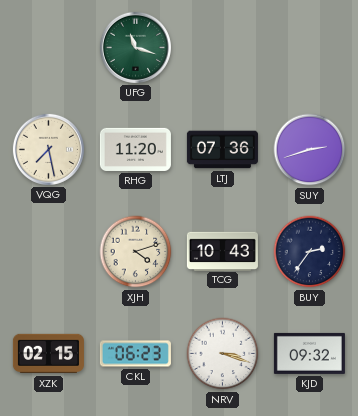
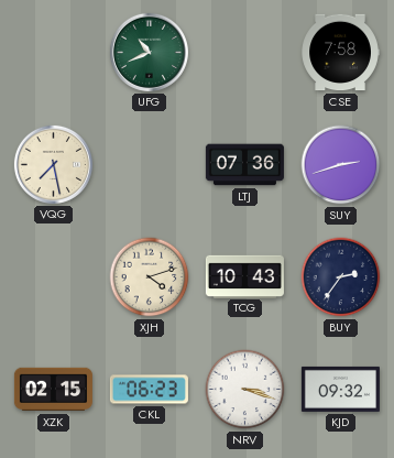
UFG: 11:18 -> 10:41 (149, 52)
CSE: none -> 7:58 (340, 53)
RHG: 11:20 -> none (135, 149)
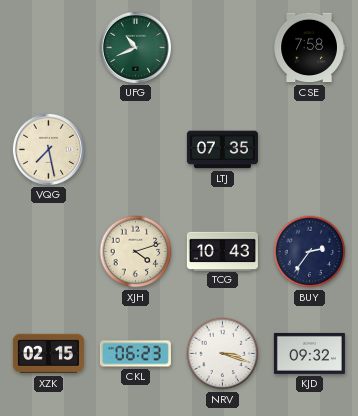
LTJ: 07:36 -> 07:35 (222, 150)
SUY: 2:42 -> none (341, 165)
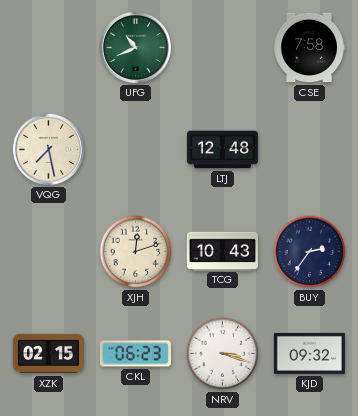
LTJ: 07:35 -> 12:48 (222, 150)
XJH: 4:12 -> 12:12 (136, 252)
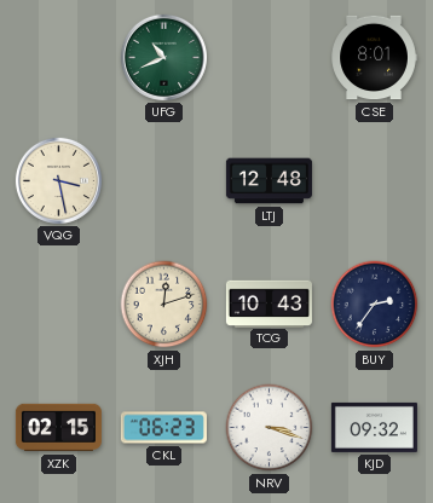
CSE: 7:58 -> 8:01 (374, 58)
VQG: 7:28 -> 3:28 (58, 180)
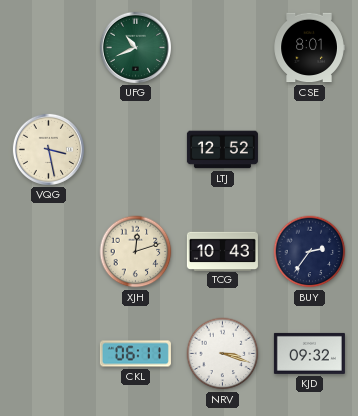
LTJ: 12:48 -> 12:52 (222, 150)
XZK: 02:15 -> none (58, 428)
CKL: 06:23 -> 06:11 (135, 354)
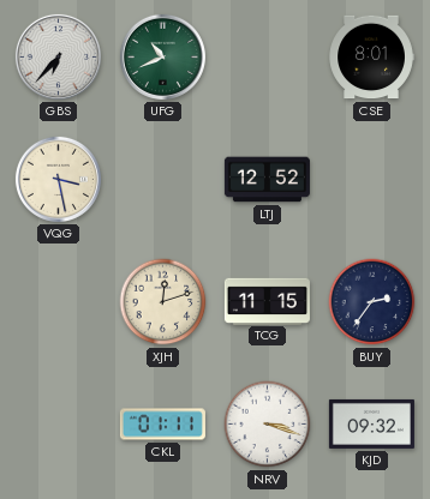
GBS: none -> 6:37 (58, 56)
TCG: 10:43 -> 11:15 (267, 301)
CKL: 06:11 -> 01:11 (162, 425)
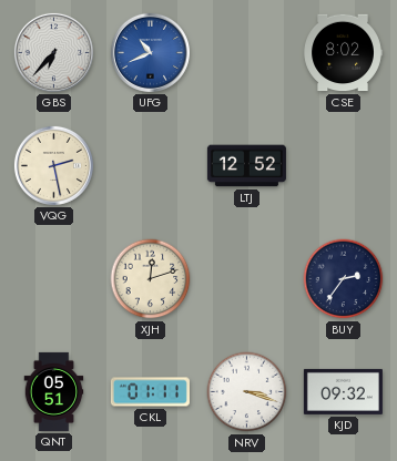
UFG dial: green -> blue (150, 52)
CSE: 8:01 -> 8:02 (343, 53)
VQG: 3:28 -> 2:28 (53, 165)
TCG: 11:15 -> none (267, 301)
QNT: none -> 05:51 (54, 391)
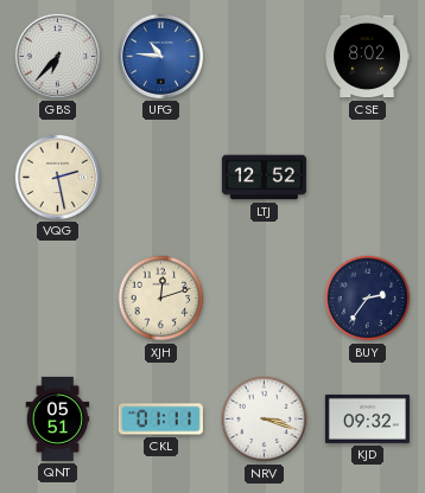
UFG: 10:41 -> 10:46 (160, 56)
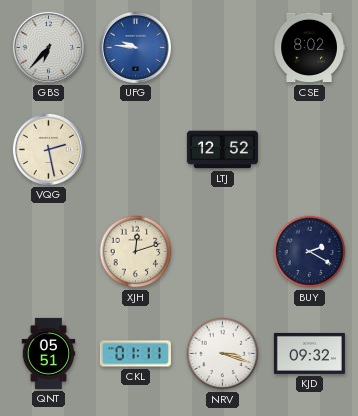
UFG: 10:46 -> 9:46 (135, 47)
BUY: 2:36 -> 2:20 (310, 252)
